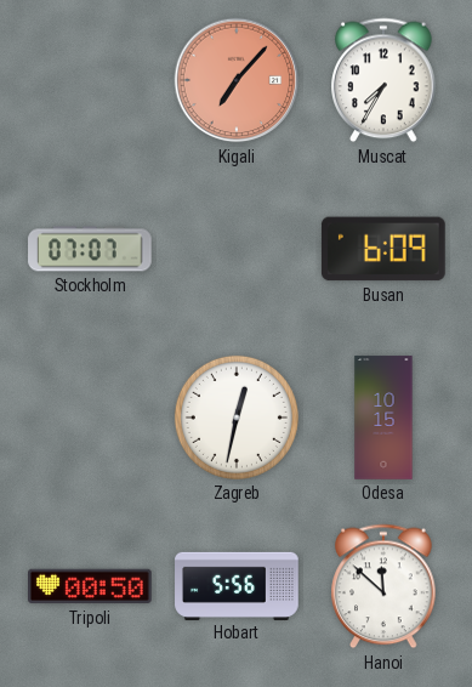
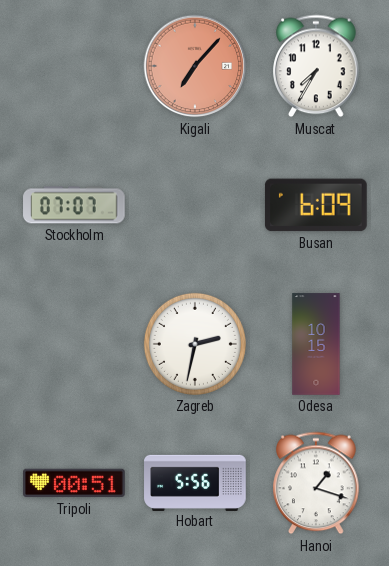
Zagreb: 12:32 -> 2:32 (195, 344)
Tripoli: 00:50 -> 00:51 (75, 483)
Hanoi: 11:52 -> 1:18 (316, 483)
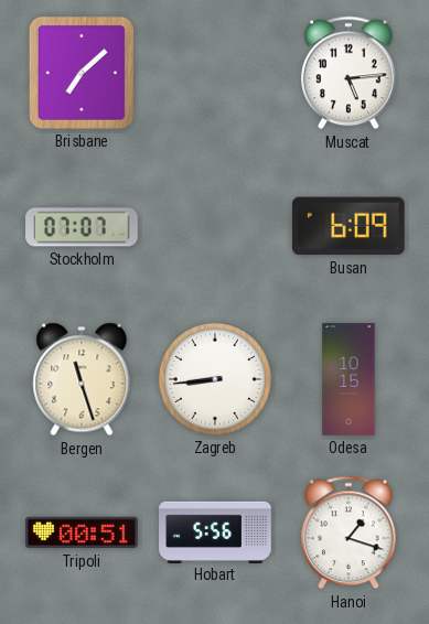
Brisbane: none -> 7:08 (82, 73)
Kigali: 7:07 -> none (195, 66)
Muscat: 7:35 -> 5:14 (348, 73)
Bergen: none -> 11:27 (82, 379)
Zagreb: 2:32 -> 8:44 (215, 379)
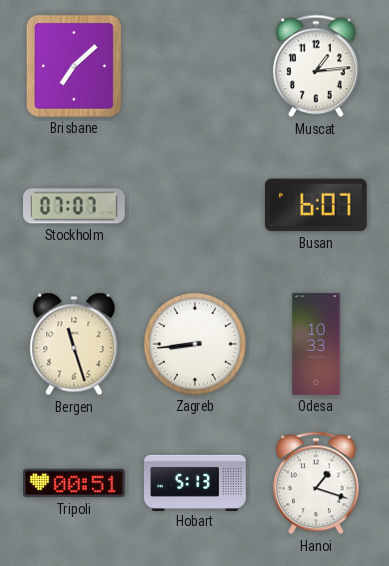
Muscat: 5:14 -> 1:14 (316, 66)
Busan: 6:09 -> 6:07 (316, 205)
Odesa: 10:15 -> 10:33 (316, 344)
Hobart: 5:56 -> 5:13 (195, 482)
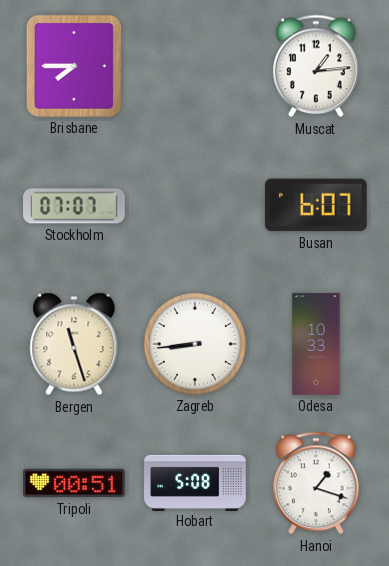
Brisbane: 7:08 -> 7:45 (74, 66)
Hobart: 5:13 -> 5:08 (195, 482)
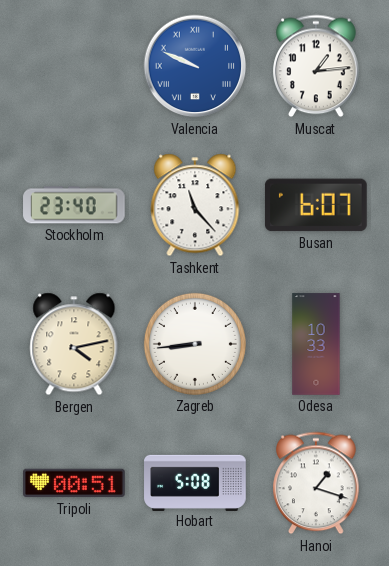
Brisbane: 7:45 -> none (74, 66)
Valencia: none -> 9:49 (195, 66)
Stockholm: 07:07 -> 23:40 (74, 205)
Tashkent: none -> 11:23 (195, 205)
Bergen: 11:27 -> 4:13 (74, 344)
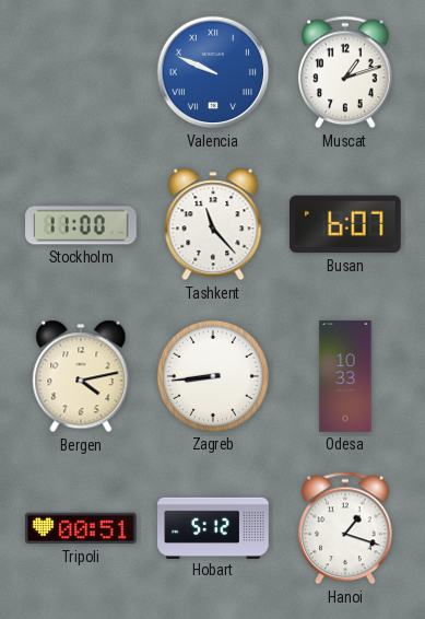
Muscat: 1:14 -> 1:12 (345, 72)
Stockholm: 23:40 -> 11:00 (81, 224)
Hobart: 5:08 -> 5:12 (213, 527)
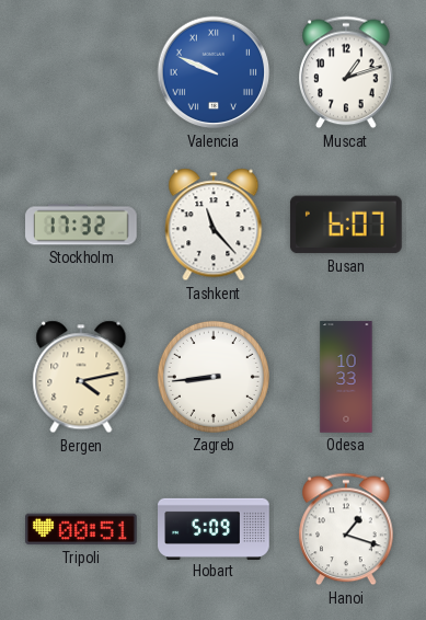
Stockholm: 11:00 -> 17:32 (81, 225)
Hobart: 5:12 -> 5:09 (214, 528)
